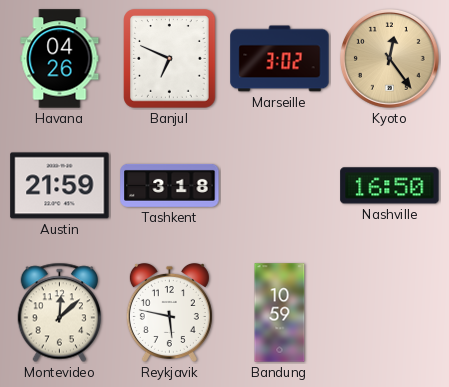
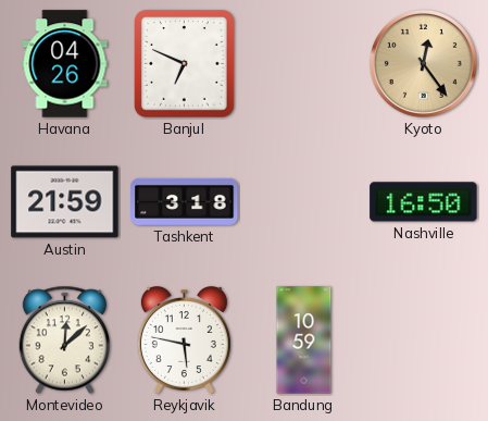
Marseille: 3:02 -> none (280, 59)
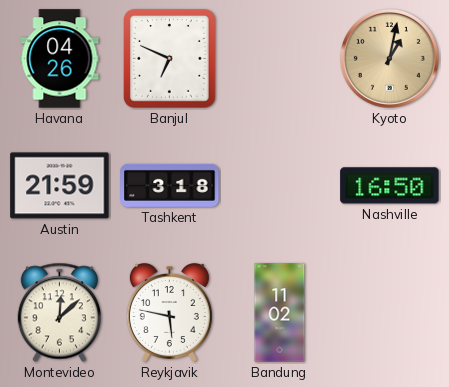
Kyoto: 12:24 -> 1:02 (389, 58)
Bandung: 10:59 -> 11:02 (280, 313)
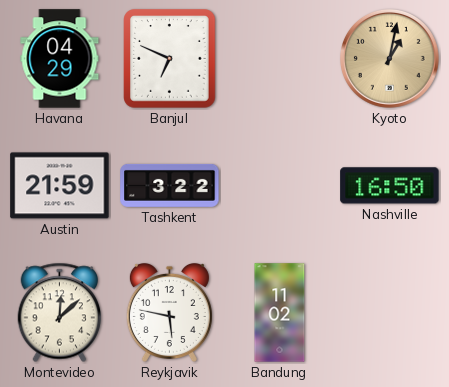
Havana: 04:26 -> 04:29 (60, 59)
Tashkent: 3:18 -> 3:22 (170, 185)
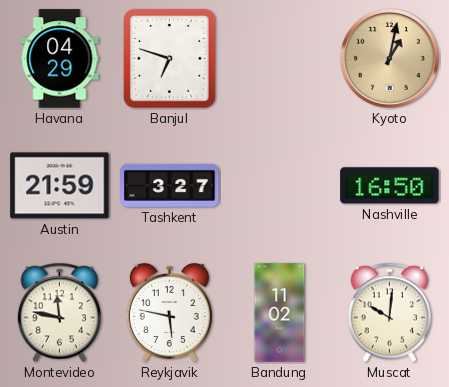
Banjul: 6:49 -> 6:48 (170, 59)
Tashkent: 3:22 -> 3:27 (170, 185)
Montevideo: 12:08 -> 11:47 (60, 313)
Muscat: none -> 10:01 (390, 313)
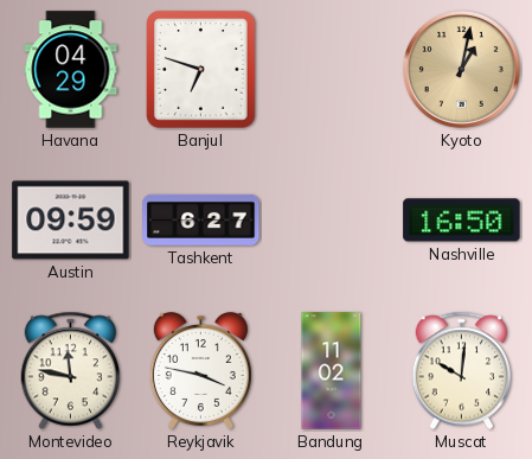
Austin: 21:59 -> 09:59 (71, 221)
Tashkent: 3:27 -> 6:27 (201, 219)
Reykjavik: 5:47 -> 3:47 (200, 371)
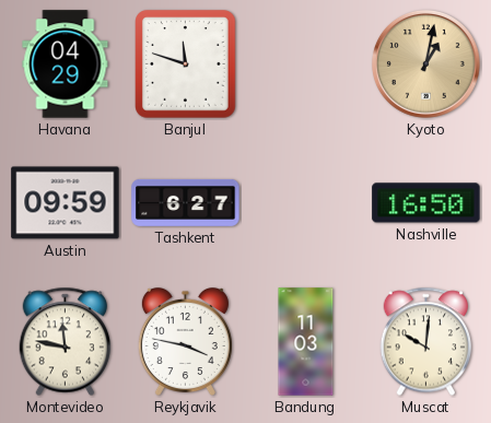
Banjul: 6:48 -> 11:48 (186, 64)
Bandung: 11:02 -> 11:03 (306, 342)
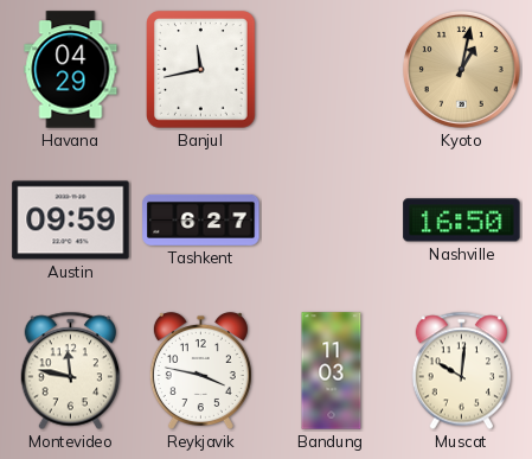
Banjul: 11:48 -> 11:43 (201, 70)
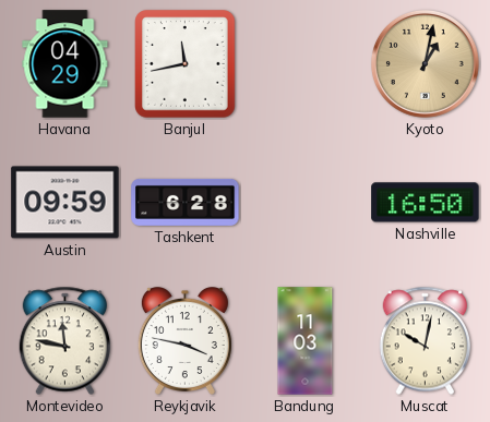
Tashkent: 6:27 -> 6:28 (186, 202)
Muscat: 10:01 -> 10:02 (426, 341)
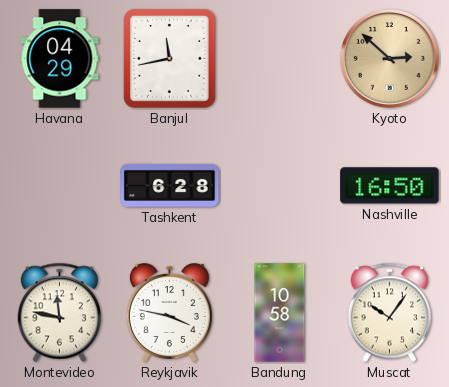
Kyoto: 1:02 -> 2:52 (389, 58)
Austin: 09:59 -> none (65, 203)
Bandung: 11:03 -> 10:58 (280, 313)
Muscat: 10:02 -> 10:06 (390, 313)
